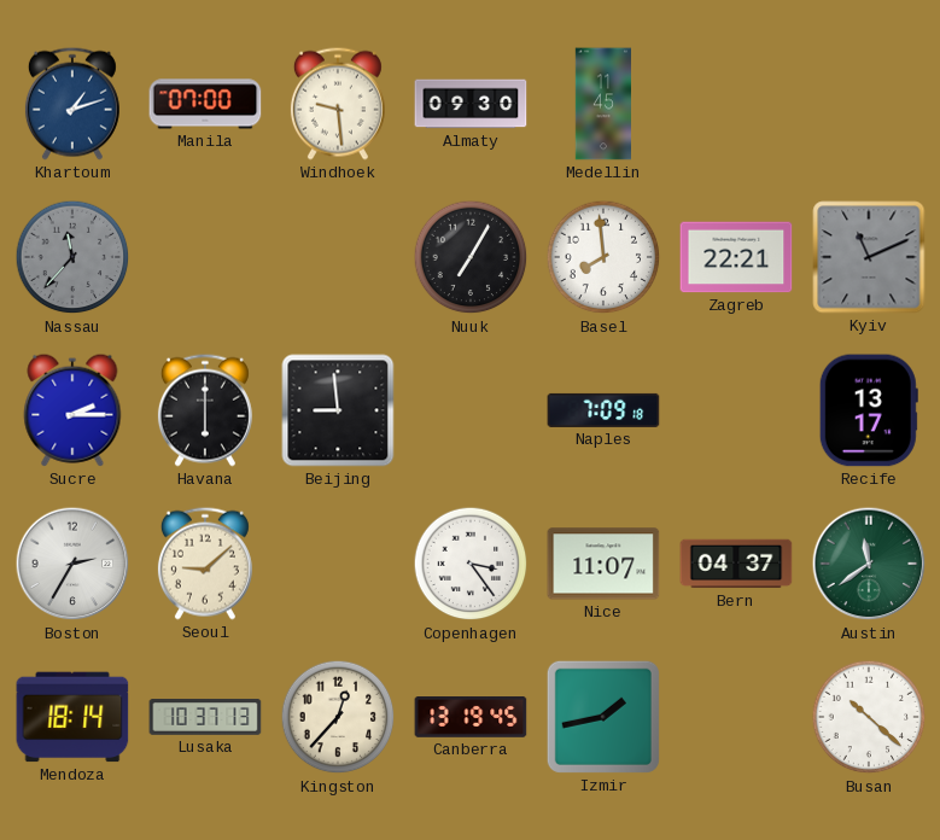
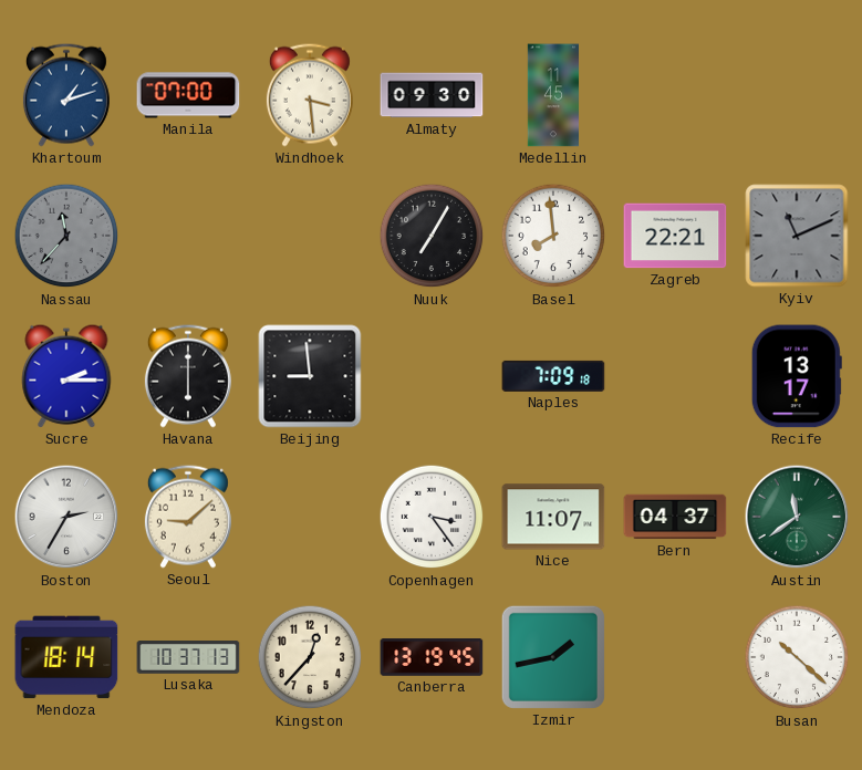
Windhoek: 9:29 -> 3:29 (310, 95)
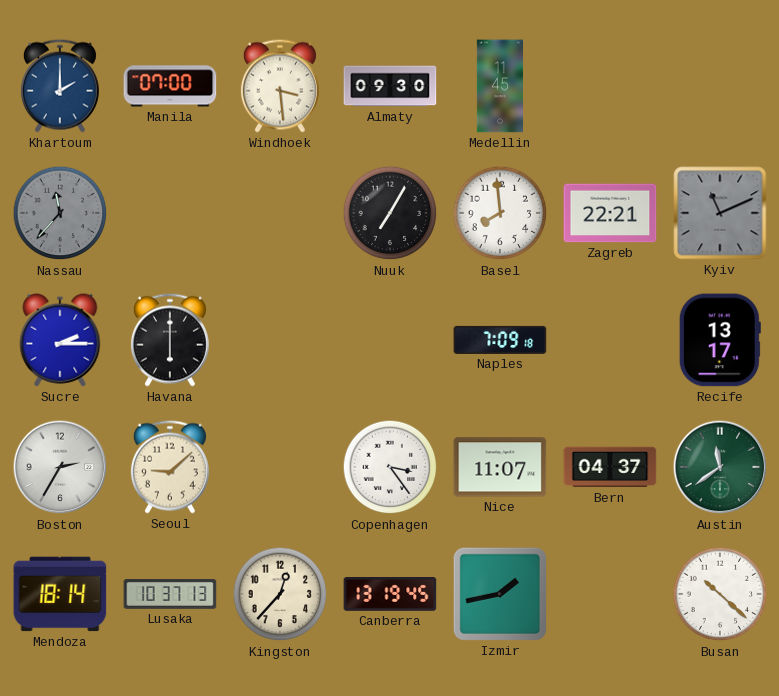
Khartoum: 1:12 -> 2:00 (60, 86)
Beijing: 8:59 -> none (310, 376)
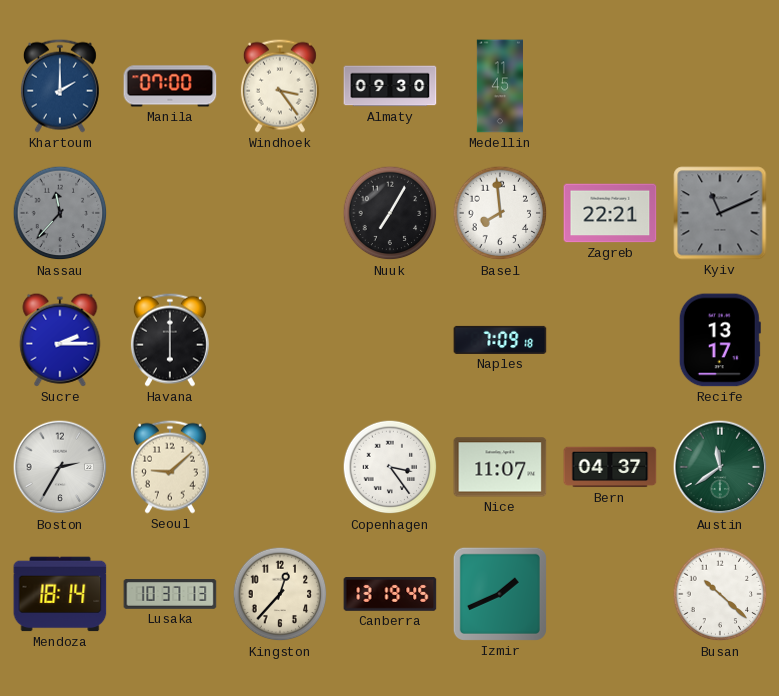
Windhoek: 3:29 -> 3:24 (280, 86)
Izmir: 1:43 -> 1:41 (500, 594)
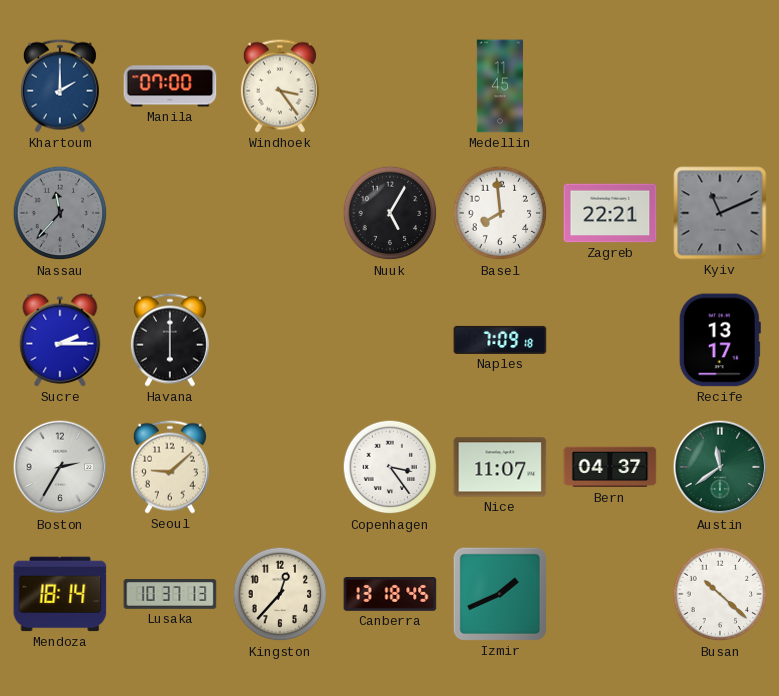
Almaty: 09:30 -> none (390, 86)
Nuuk: 7:05 -> 5:05 (390, 213)
Canberra: 13:19 -> 13:18 (390, 595)
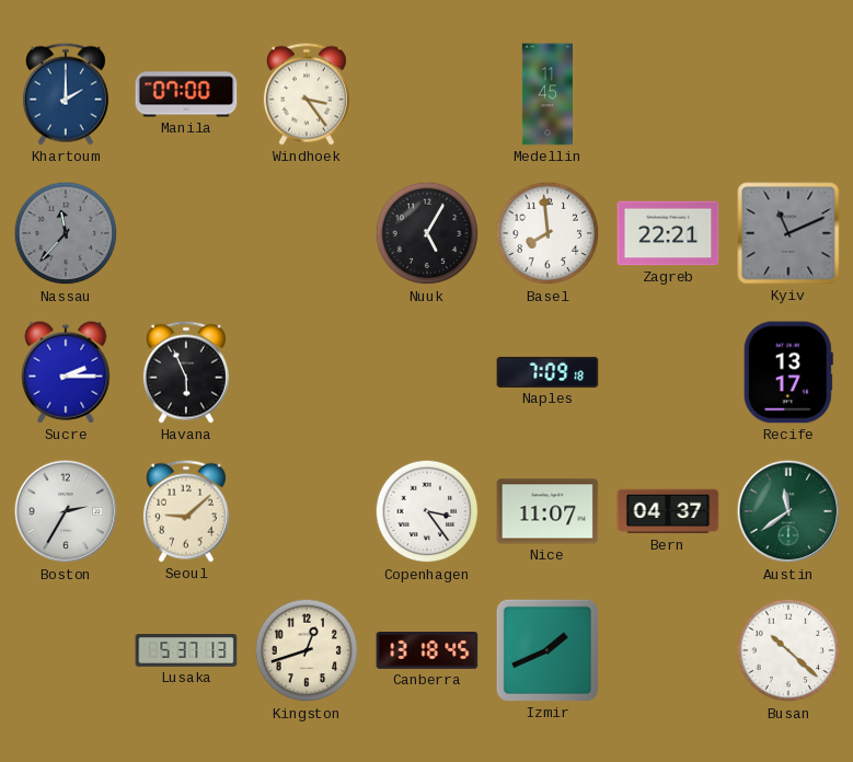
Havana: 6:00 -> 5:56 (186, 372)
Mendoza: 18:14 -> none (60, 594)
Lusaka: 10:37 -> 5:37 (186, 650)
Kingston: 12:37 -> 12:42 (307, 650)
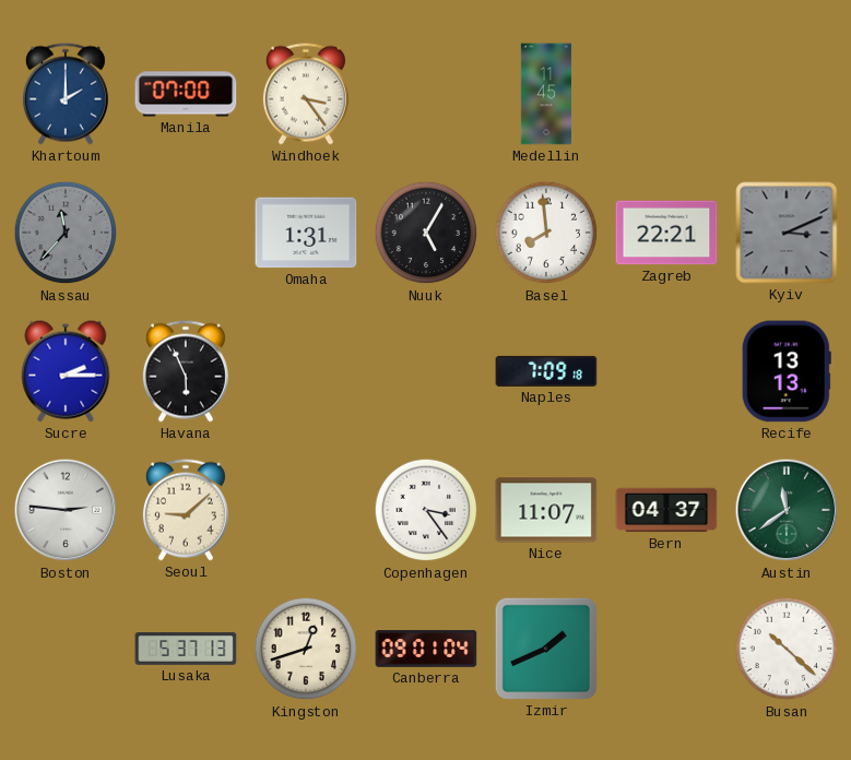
Omaha: none -> 1:31 (306, 233)
Kyiv: 11:11 -> 3:11 (787, 233)
Recife: 13:17 -> 13:13 (787, 371)
Boston: 2:35 -> 2:46 (66, 510)
Canberra: 13:18 -> 09:01 (426, 650)
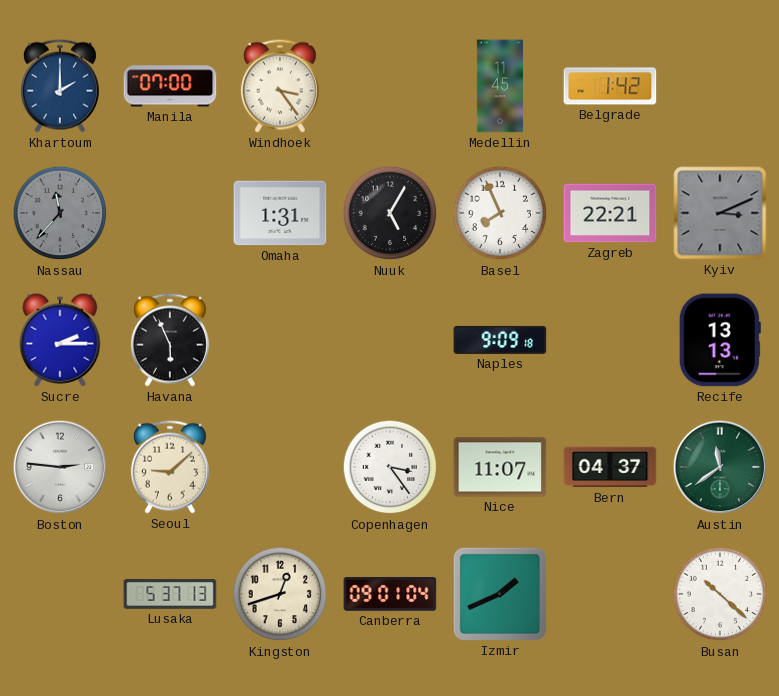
Belgrade: none -> 1:42 (610, 86)
Basel: 7:59 -> 7:56 (500, 213)
Naples: 7:09 -> 9:09 (500, 340)
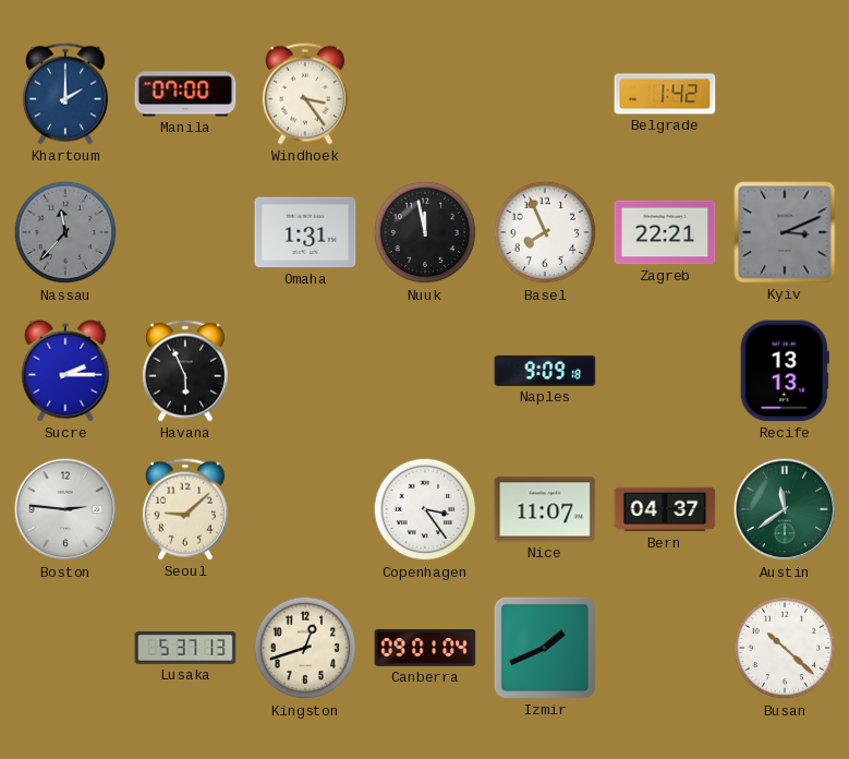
Medellin: 11:45 -> none (499, 86)
Nuuk: 5:05 -> 11:58 (425, 232)
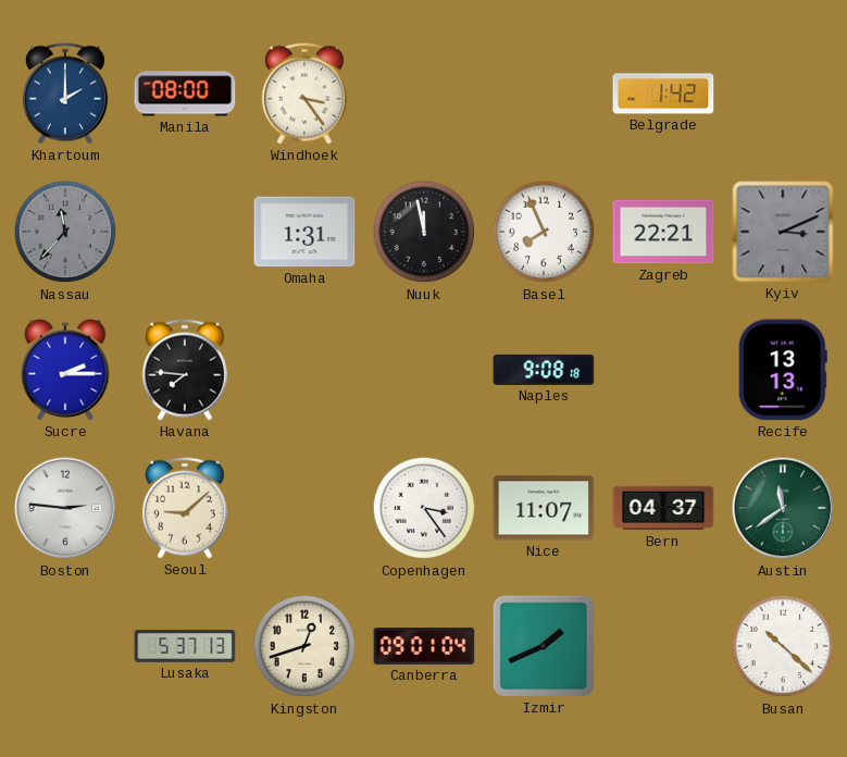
Manila: 07:00 -> 08:00 (185, 94)
Havana: 5:56 -> 7:46 (185, 370)
Naples: 9:09 -> 9:08 (544, 370)
